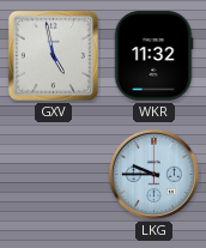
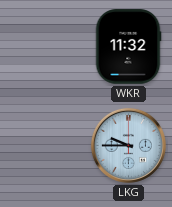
GXV: 4:58 -> none (53, 55)
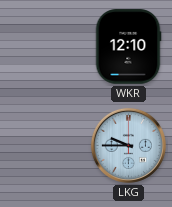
WKR: 11:32 -> 12:10 (128, 47)
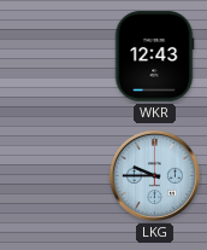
WKR: 12:10 -> 12:43 (154, 57)
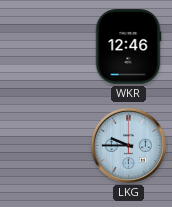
WKR: 12:43 -> 12:46 (128, 47)
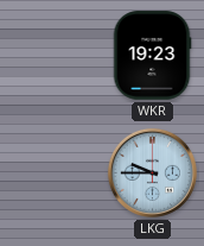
WKR: 12:46 -> 19:23 (152, 56)
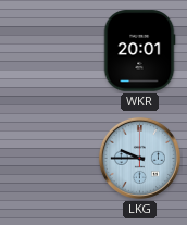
WKR: 19:23 -> 20:01 (139, 51)
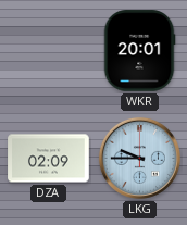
DZA: none -> 02:09 (49, 159)
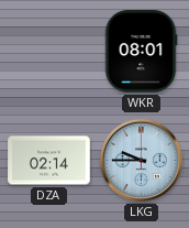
WKR: 20:01 -> 08:01 (141, 52)
DZA: 02:09 -> 02:14 (49, 161)
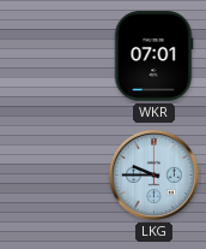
WKR: 08:01 -> 07:01 (153, 57)
DZA: 02:14 -> none (49, 161)
